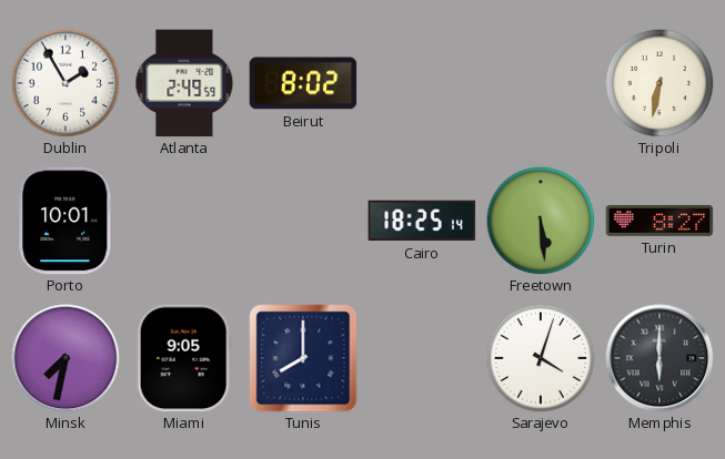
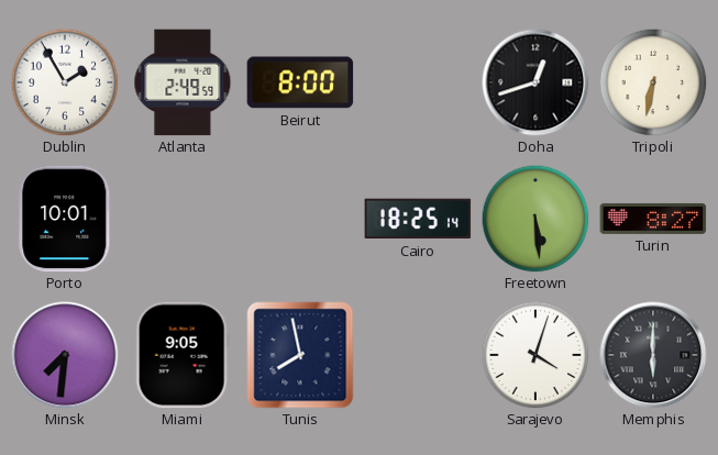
Beirut: 8:02 -> 8:00 (300, 82)
Doha: none -> 12:42 (535, 82)
Minsk: 7:32 -> 7:31 (65, 355)
Tunis: 8:00 -> 7:58 (300, 355)
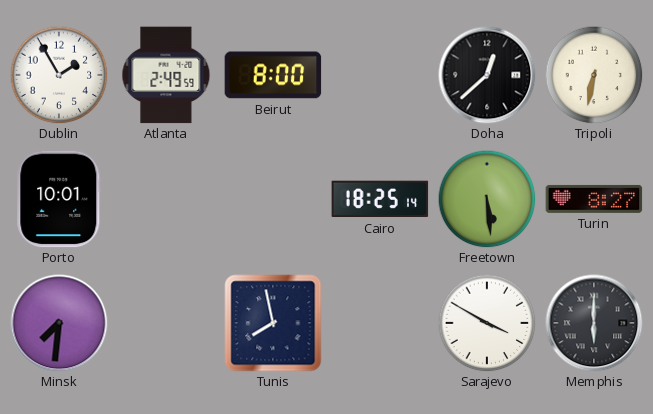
Doha: 12:42 -> 12:38 (487, 75)
Miami: 9:05 -> none (183, 355)
Sarajevo: 4:03 -> 3:50 (487, 323)
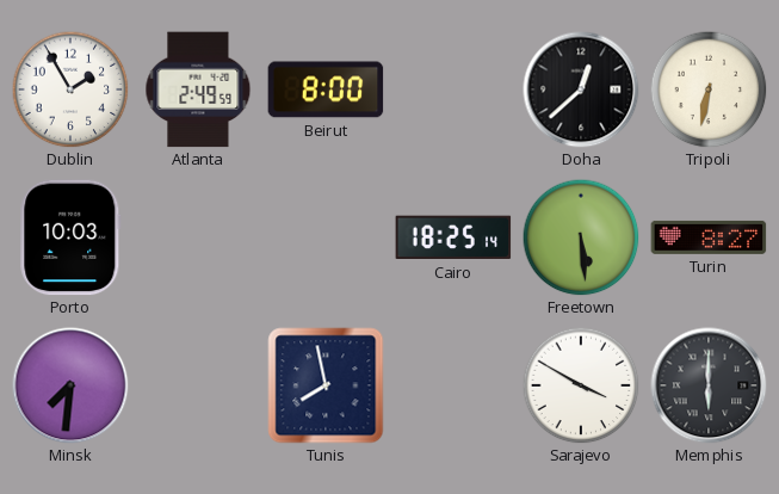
Porto: 10:01 -> 10:03 (70, 237)
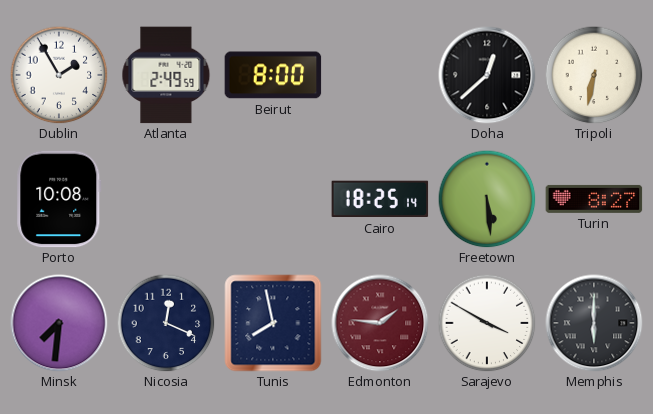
Porto: 10:03 -> 10:08 (59, 199)
Nicosia: none -> 12:19 (166, 323)
Edmonton: none -> 1:46 (380, 323)
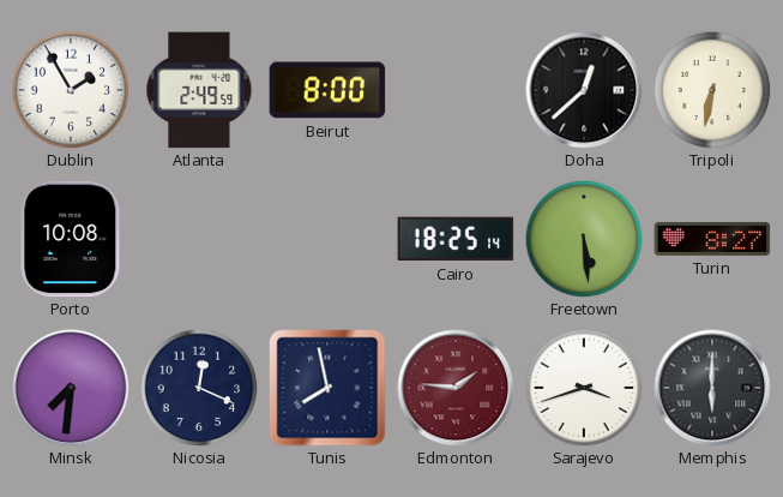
Sarajevo: 3:50 -> 3:42 (584, 388)
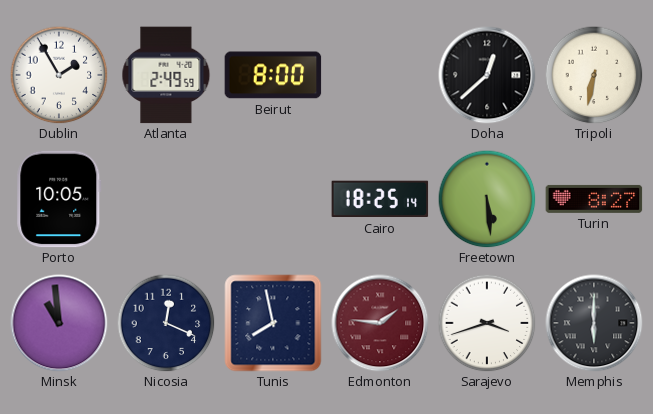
Porto: 10:08 -> 10:05 (59, 199)
Minsk: 7:31 -> 10:59 (59, 323)
